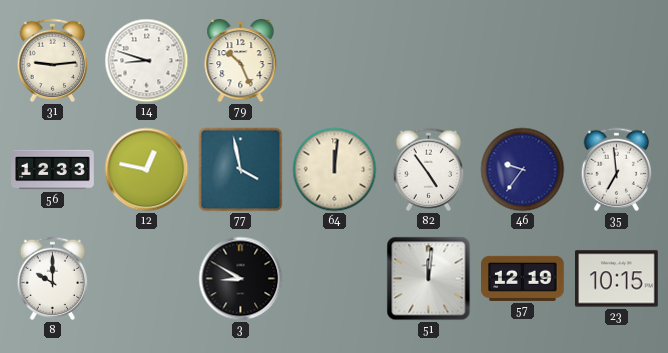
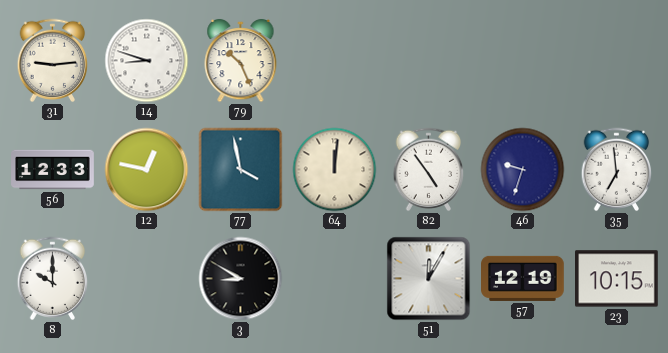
46: 9:36 -> 9:33 (523, 170)
51: 12:01 -> 12:05 (429, 279)
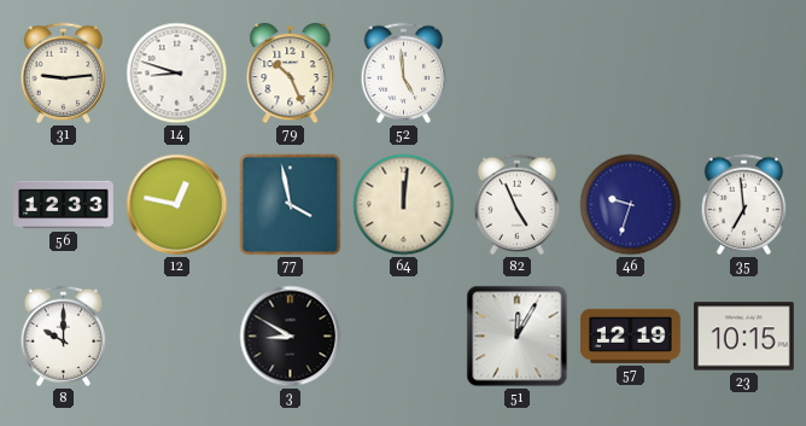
52: none -> 4:59 (404, 74)
82: 4:54 -> 4:56 (518, 205)
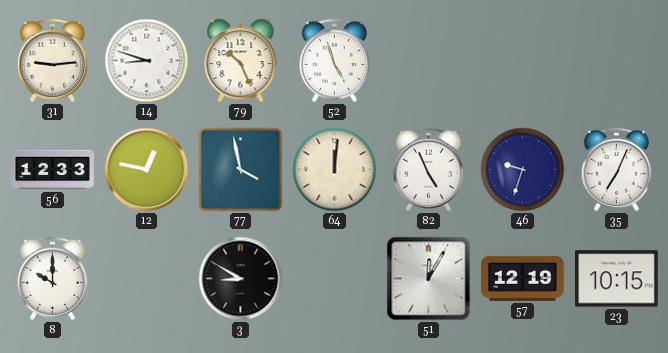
52: 4:59 -> 4:57 (335, 61)
35: 6:59 -> 7:04 (617, 170)
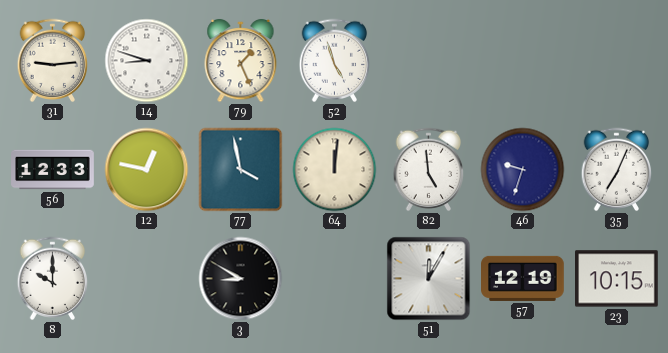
79: 10:26 -> 1:26 (241, 61)
82: 4:56 -> 4:59 (429, 170)
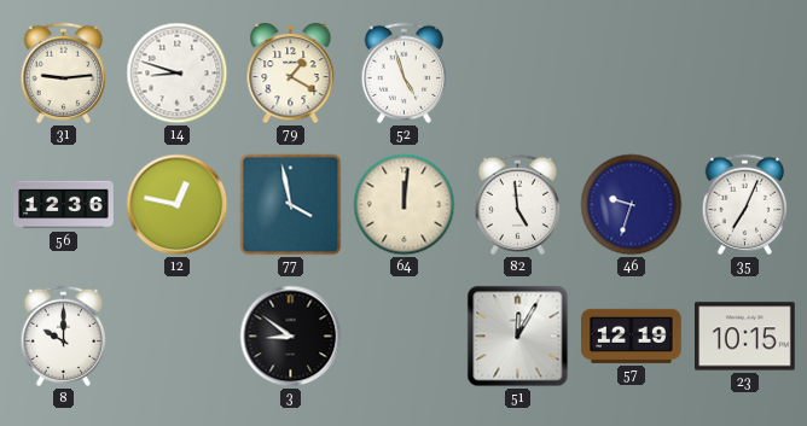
79: 1:26 -> 1:20 (291, 74)
56: 12:33 -> 12:36 (64, 205)
3: 8:50 -> 8:51 (291, 337)
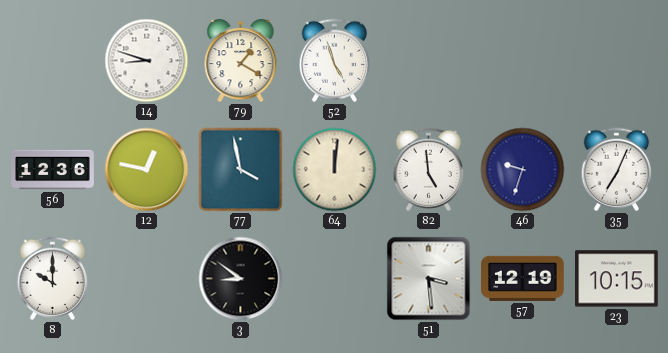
31: 9:14 -> none (64, 74)
51: 12:05 -> 3:29 (429, 279)
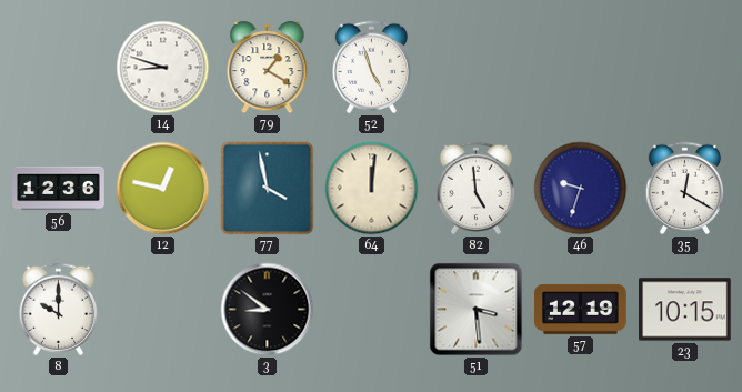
35: 7:04 -> 12:20 (685, 189)
